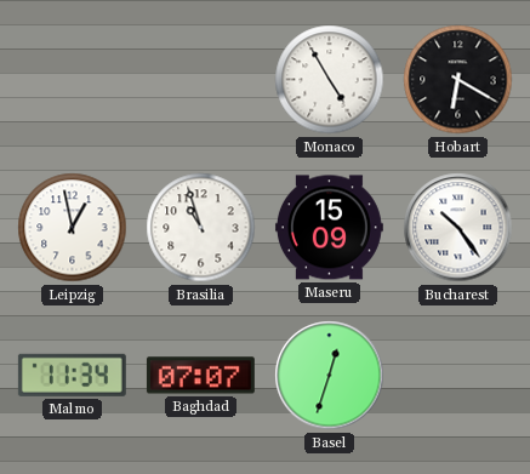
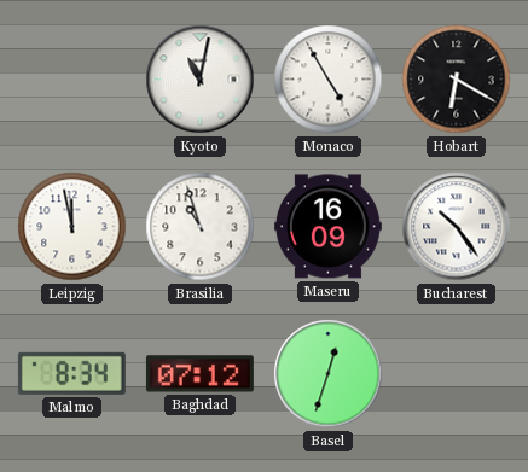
Kyoto: none -> 11:02 (201, 80)
Leipzig: 12:58 -> 11:58 (72, 227)
Maseru: 15:09 -> 16:09 (327, 227)
Malmo: 11:34 -> 8:34 (71, 373)
Baghdad: 07:07 -> 07:12 (199, 374)
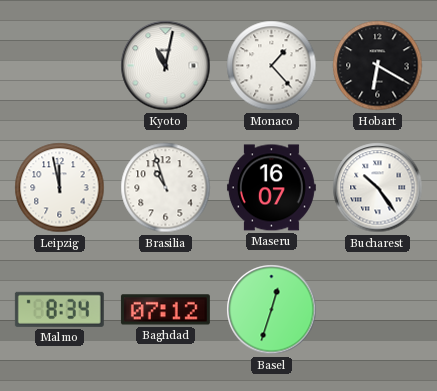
Monaco: 4:55 -> 1:23 (272, 66)
Maseru: 16:09 -> 16:07 (271, 188)
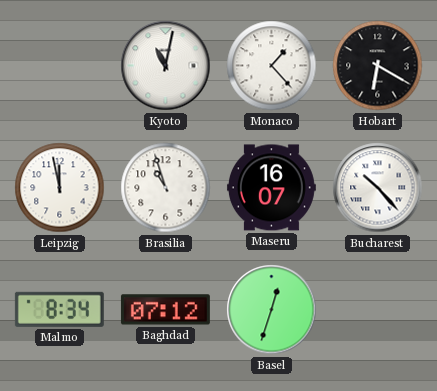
Bucharest: 10:24 -> 10:23 (378, 188)
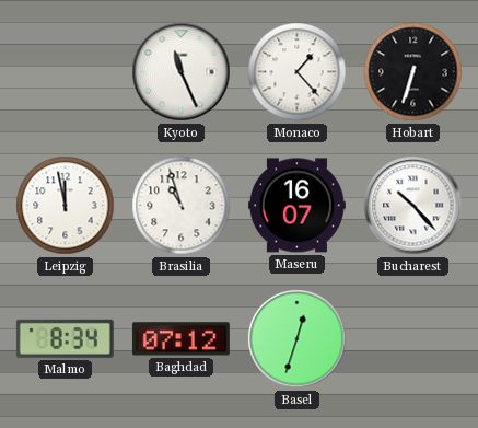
Kyoto: 11:02 -> 11:26 (182, 72)
Hobart: 6:20 -> 6:33 (413, 72)
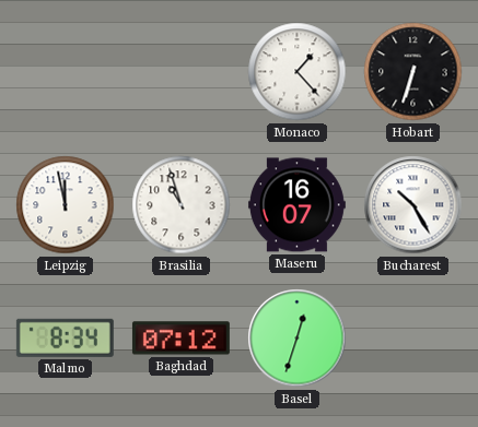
Kyoto: 11:26 -> none (182, 72)
Bucharest: 10:23 -> 10:25 (413, 205)
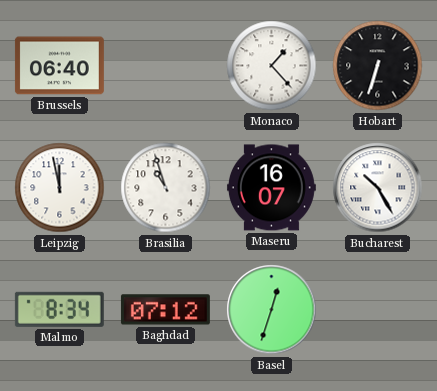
Brussels: none -> 06:40 (59, 66)
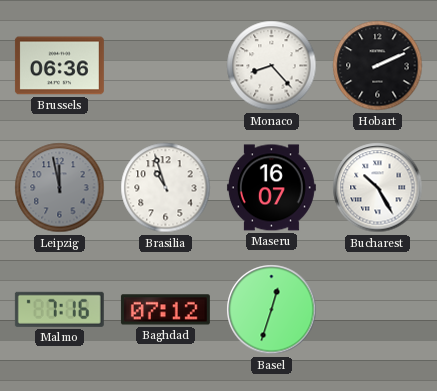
Brussels: 06:40 -> 06:36 (59, 66)
Monaco: 1:23 -> 8:23 (272, 66)
Hobart: 6:33 -> 2:11 (378, 66)
Leipzig dial: white -> grey (60, 188)
Malmo: 8:34 -> 7:16 (59, 309)
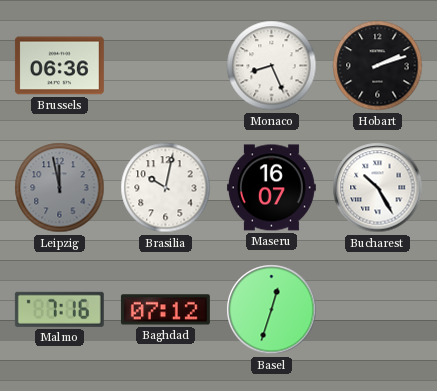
Monaco: 8:23 -> 8:26 (272, 66)
Hobart: 2:11 -> 2:12 (378, 66)
Brasilia: 10:57 -> 10:02 (166, 188)
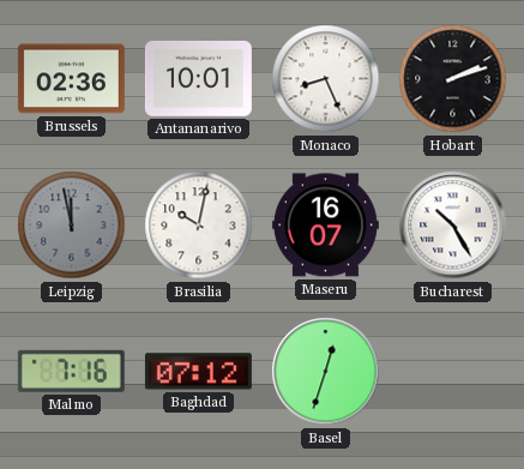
Brussels: 06:36 -> 02:36 (71, 79)
Antananarivo: none -> 10:01 (198, 78)
